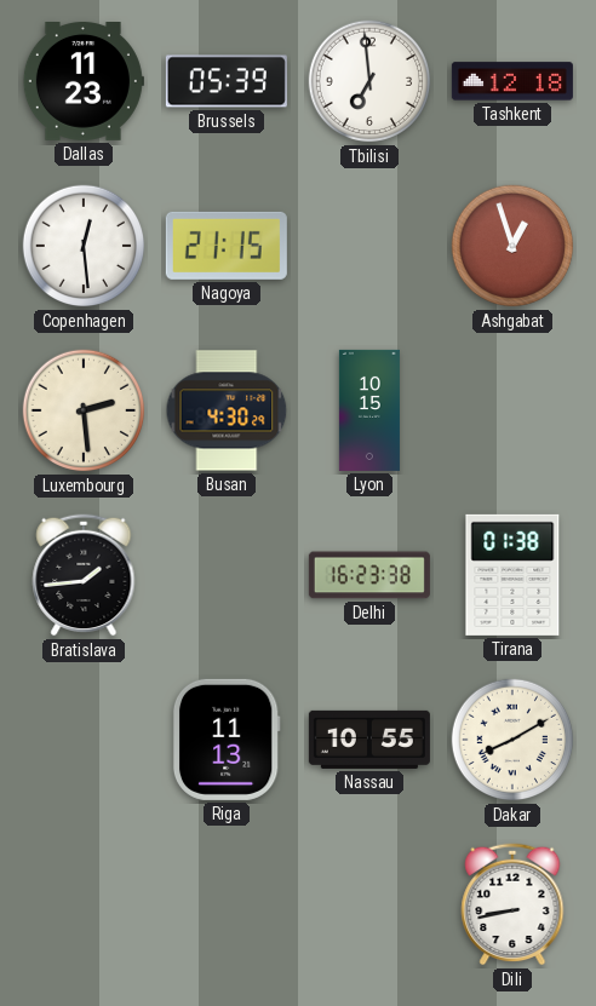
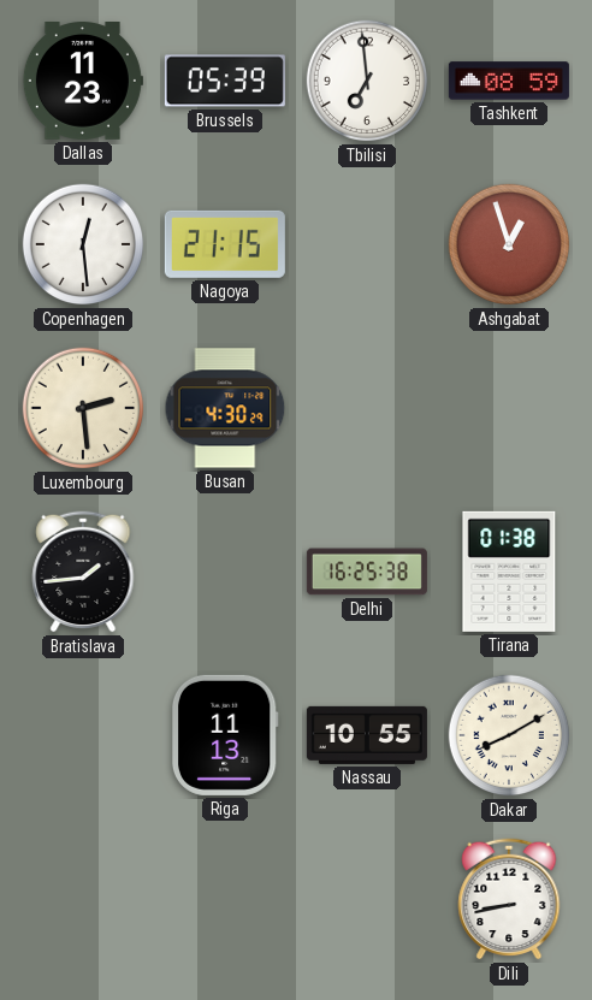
Tashkent: 12:18 -> 08:59 (509, 81)
Lyon: 10:15 -> none (369, 410)
Delhi: 16:23 -> 16:25 (367, 572)
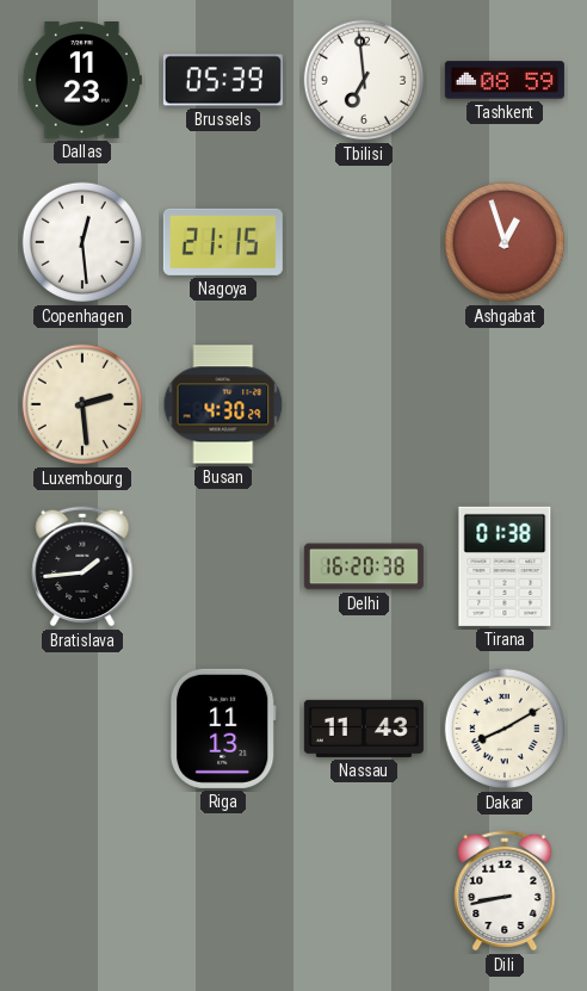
Delhi: 16:25 -> 16:20 (364, 566)
Nassau: 10:55 -> 11:43 (364, 729)
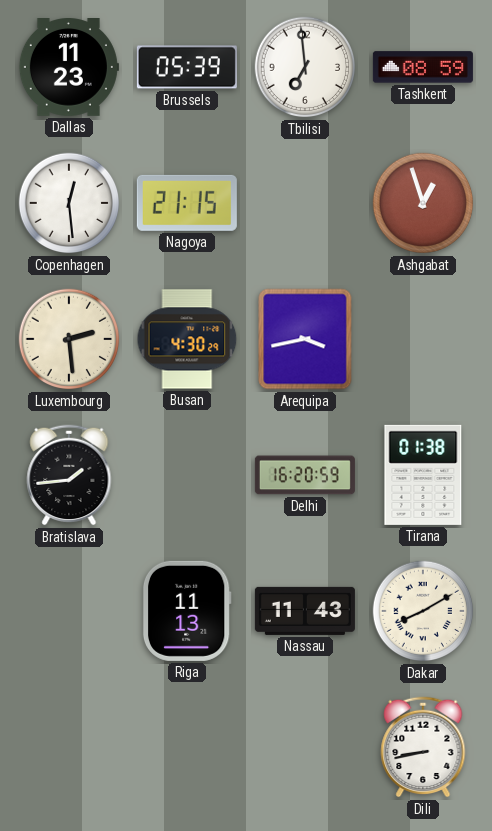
Arequipa: none -> 3:43 (305, 339)
Delhi: 16:20:38 -> 16:20:59 (305, 475)
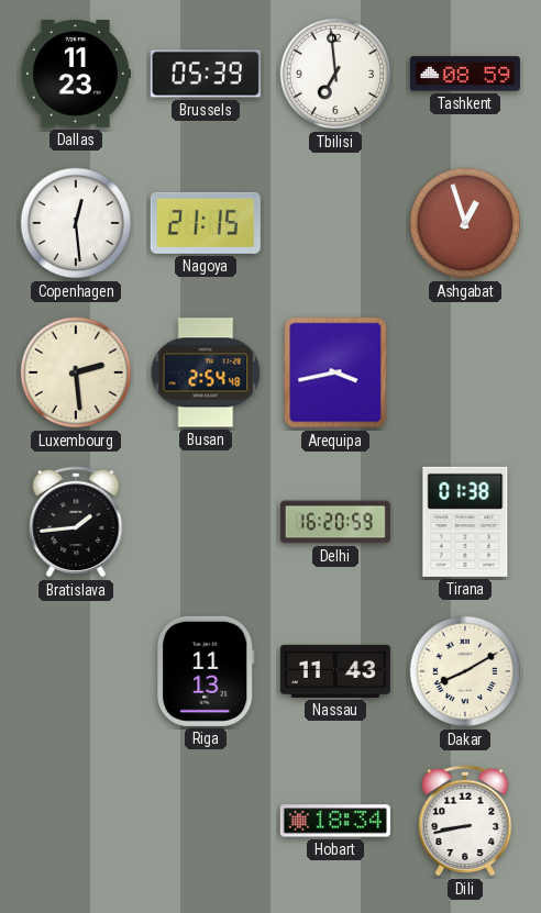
Busan: 4:30 -> 2:54 (206, 372)
Hobart: none -> 18:34 (335, 821)
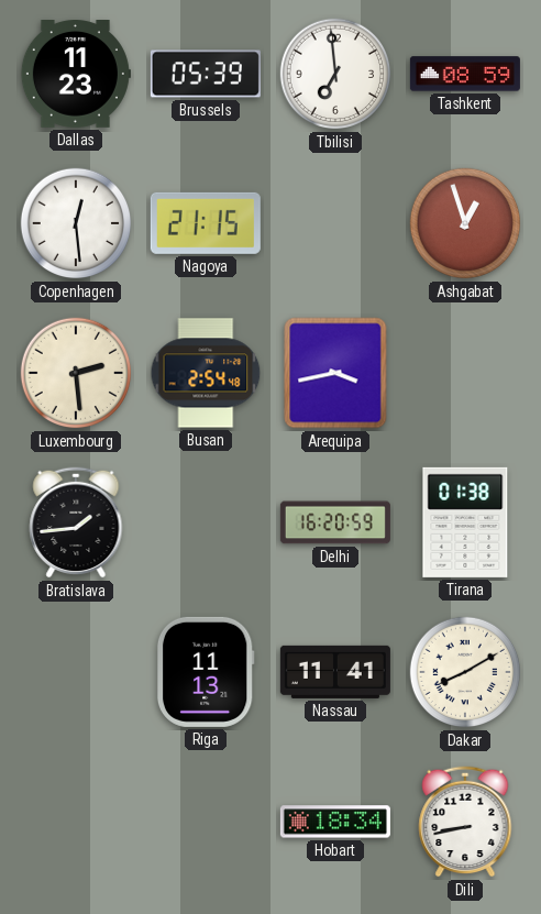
Nassau: 11:43 -> 11:41 (335, 672)
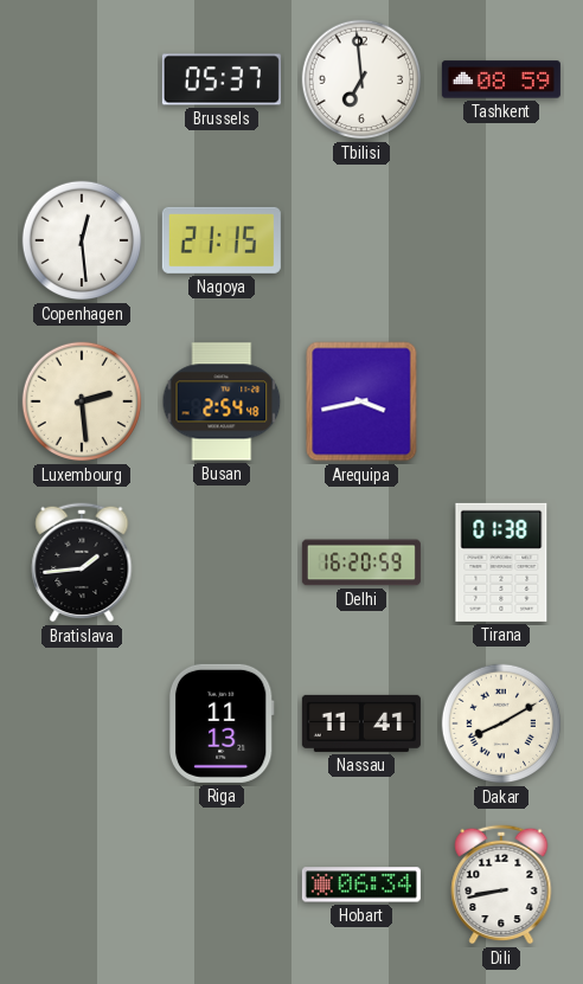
Dallas: 11:23 -> none (76, 75)
Brussels: 05:39 -> 05:37 (222, 79)
Ashgabat: 12:57 -> none (465, 223)
Hobart: 18:34 -> 06:34 (361, 885)
